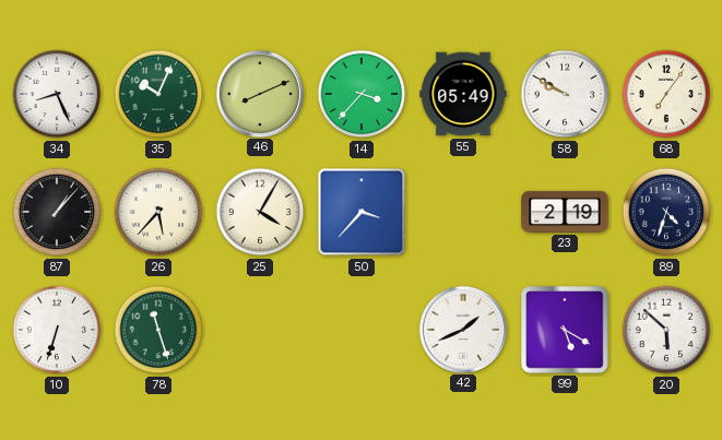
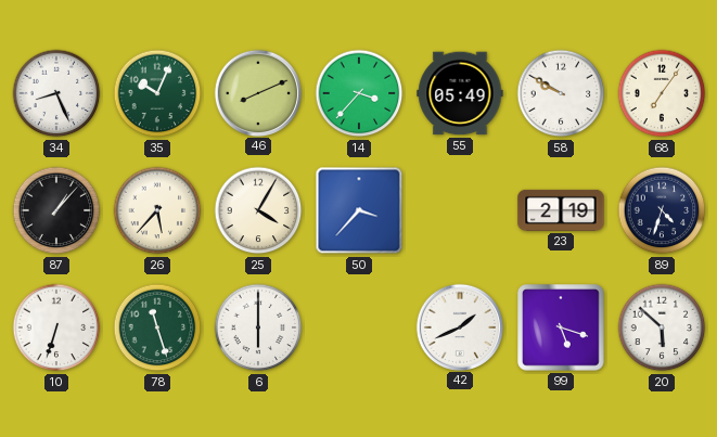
6: none -> 6:00 (258, 327)
99: 5:20 -> 5:18 (561, 327)
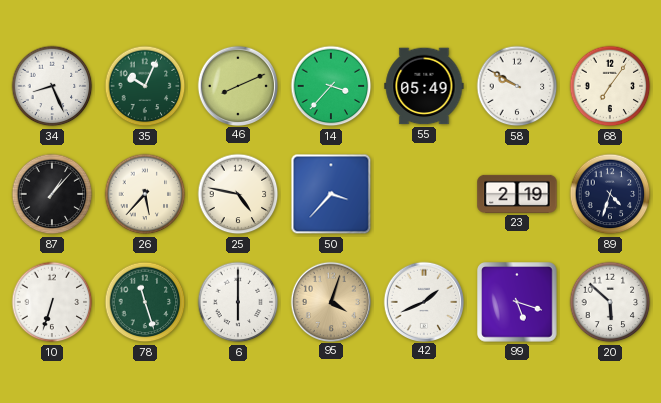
25: 4:05 -> 4:47 (238, 194)
95: none -> 4:03 (330, 301)
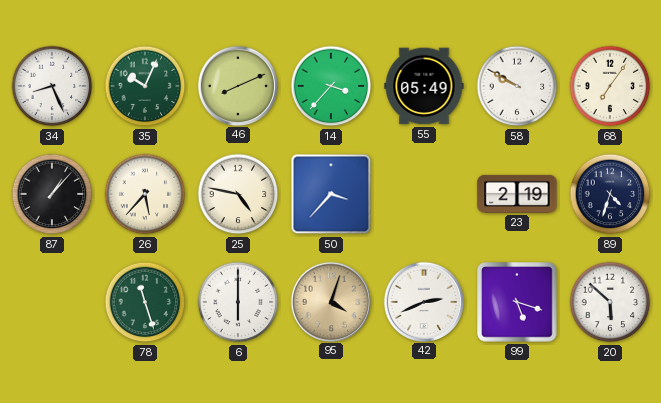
10: 6:33 -> none (52, 302)
42: 1:41 -> 2:41 (423, 301)
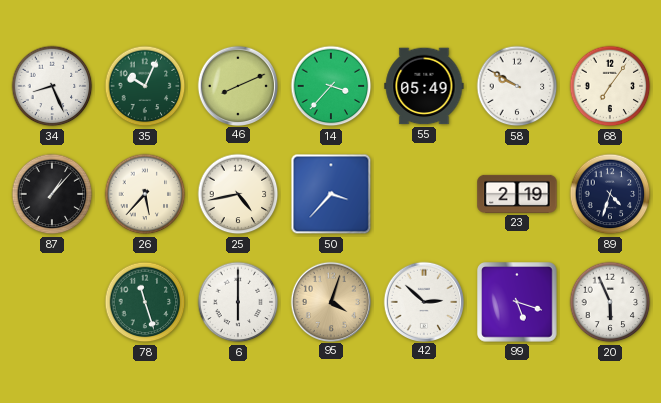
25: 4:47 -> 4:43 (238, 194)
42: 2:41 -> 2:52 (423, 301)
20: 5:52 -> 5:56 (610, 302)
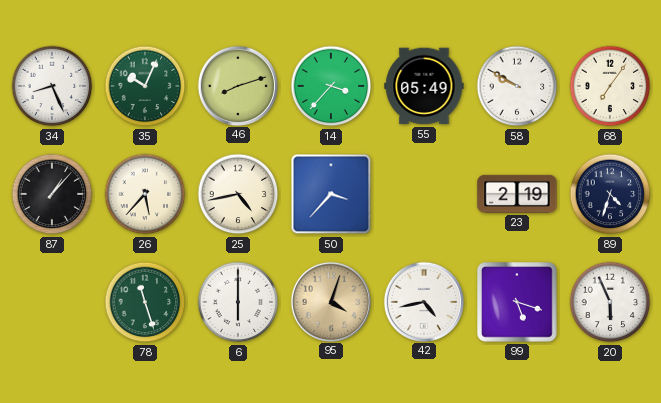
46: 8:11 -> 8:12 (237, 85)
42: 2:52 -> 4:43 (423, 301)
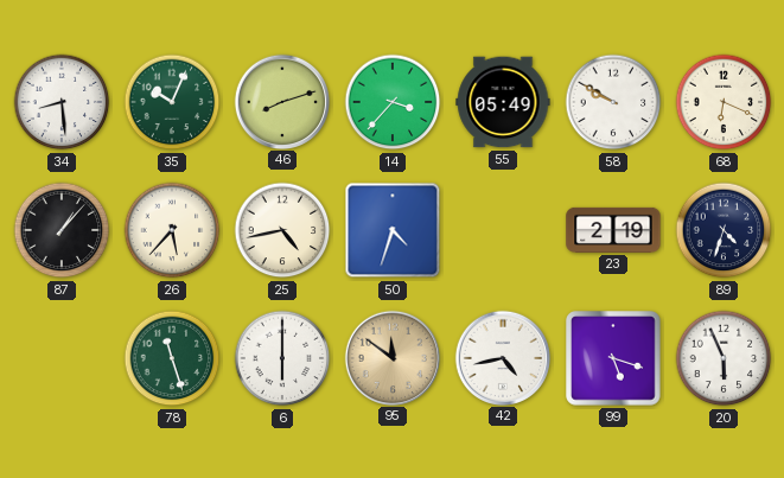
34: 8:26 -> 8:29 (62, 102)
68: 7:06 -> 6:19 (724, 102)
50: 3:37 -> 4:33 (393, 230)
95: 4:03 -> 11:51 (391, 357)
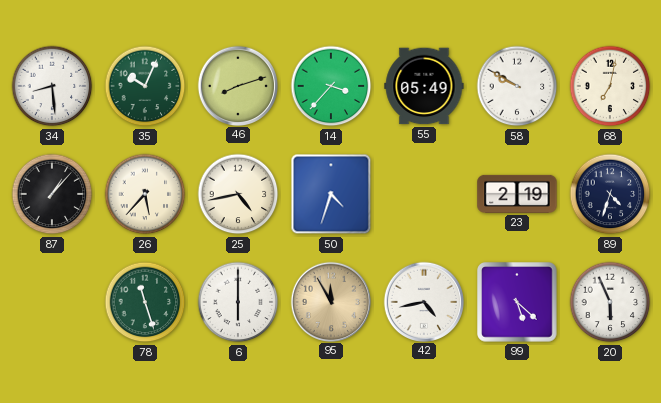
68: 6:19 -> 7:02 (610, 86)
95: 11:51 -> 11:55 (330, 301)
99: 5:18 -> 5:22 (517, 302)
